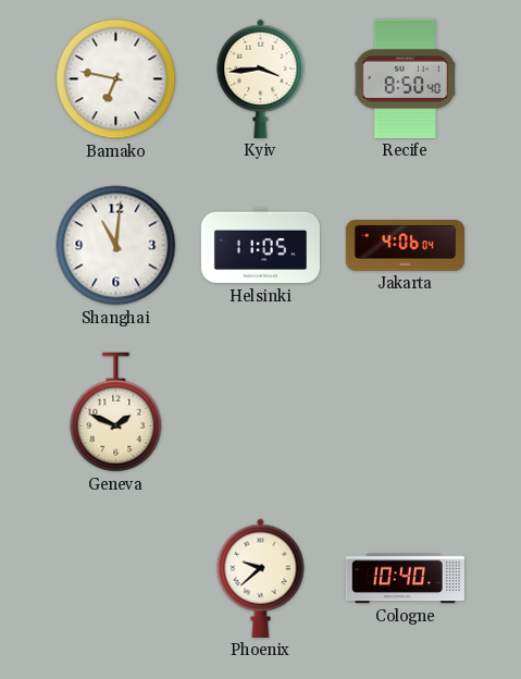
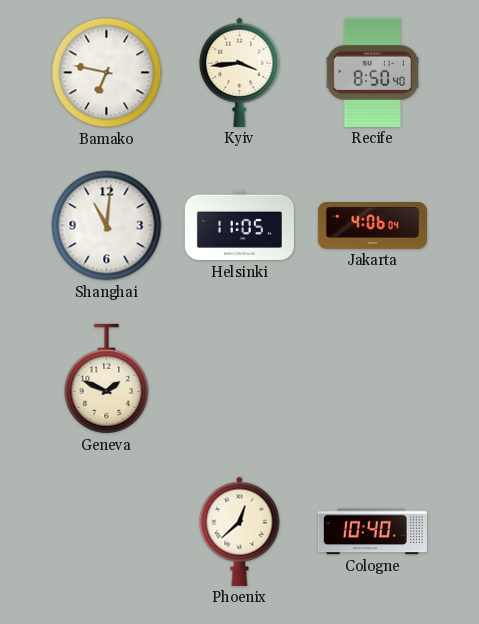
Phoenix: 9:38 -> 12:38 (240, 531)
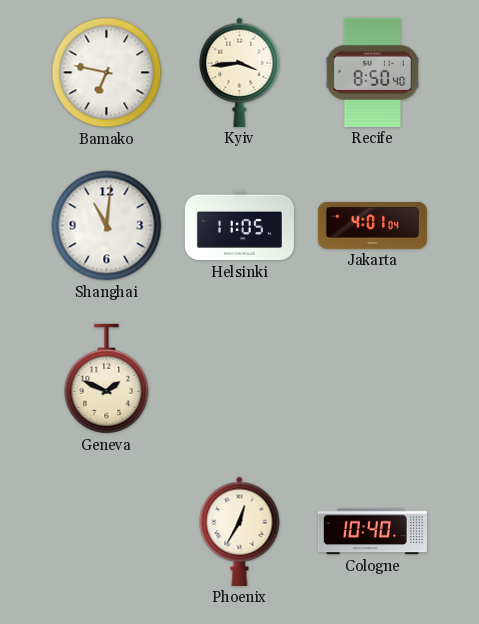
Jakarta: 4:06 -> 4:01 (372, 226)
Phoenix: 12:38 -> 12:35 (240, 531)
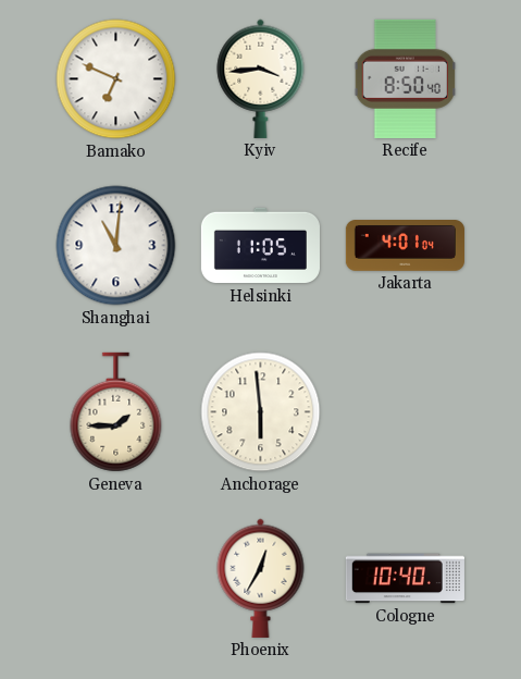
Bamako: 6:47 -> 6:49 (116, 79)
Geneva: 1:49 -> 1:45 (116, 412)
Anchorage: none -> 5:59 (261, 412)
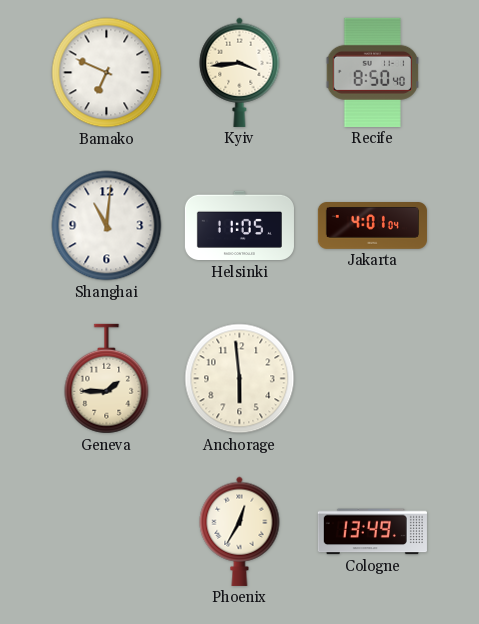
Cologne: 10:40 -> 13:49 (372, 532)
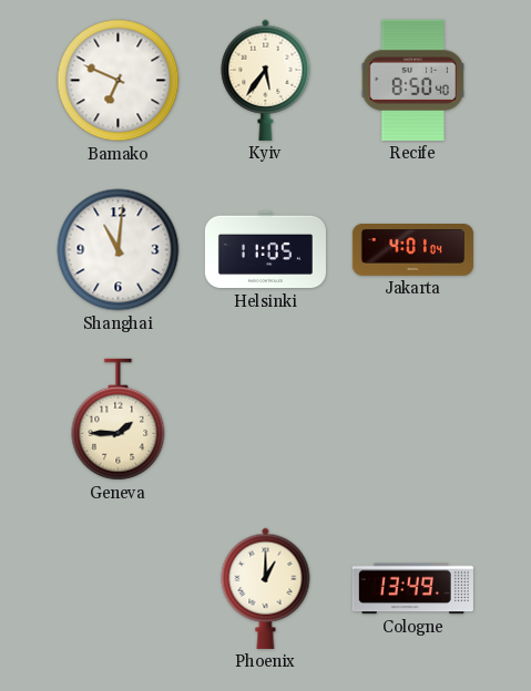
Kyiv: 3:44 -> 5:36 (266, 80)
Anchorage: 5:59 -> none (240, 379)
Phoenix: 12:35 -> 1:00 (266, 588)
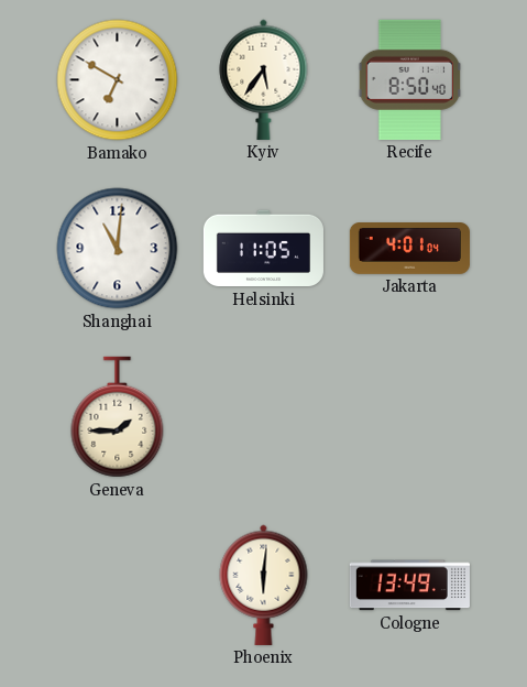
Bamako: 6:49 -> 6:50 (118, 80)
Phoenix: 1:00 -> 6:01 (264, 585)
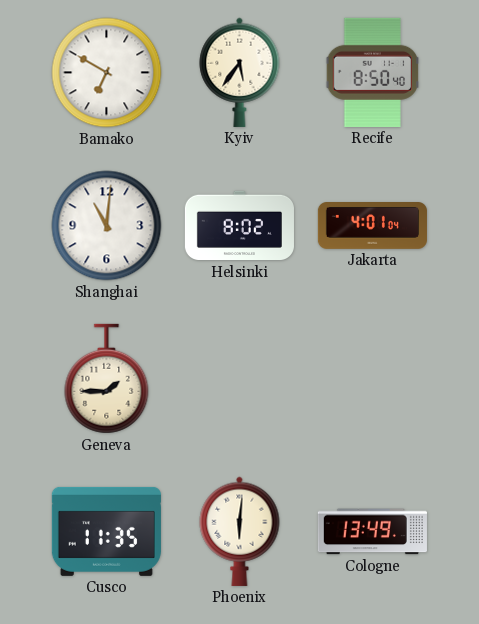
Helsinki: 11:05 -> 8:02 (239, 226)
Cusco: none -> 11:35 (106, 531)
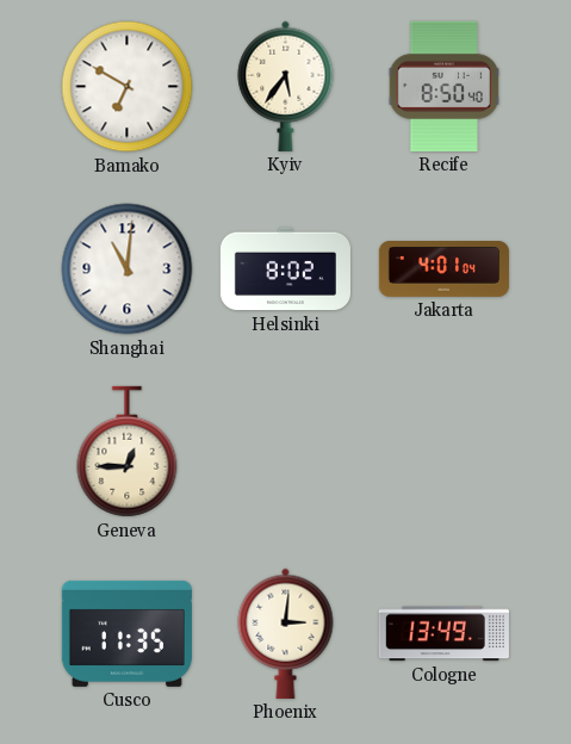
Geneva: 1:45 -> 12:45 (128, 452)
Phoenix: 6:01 -> 3:01 (286, 633)
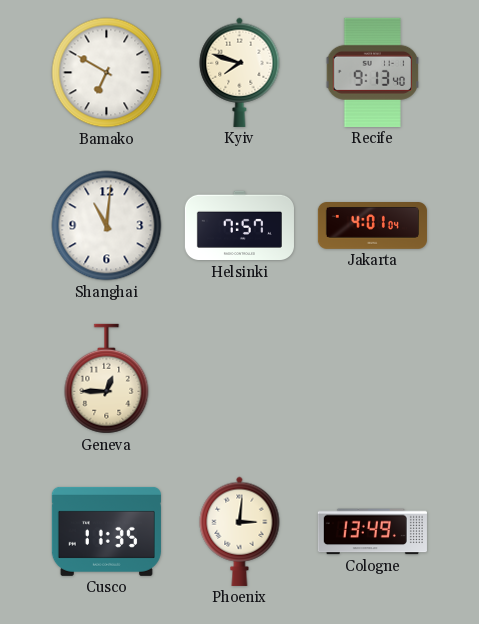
Kyiv: 5:36 -> 7:48 (240, 72)
Recife: 8:50 -> 9:13 (372, 72)
Helsinki: 8:02 -> 7:57 (239, 226)
